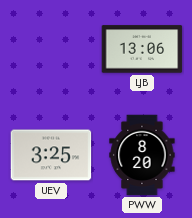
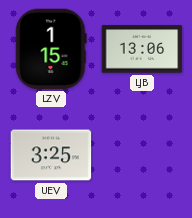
LZV: none -> 1:15 (51, 49)
PWW: 8:20 -> none (142, 155)
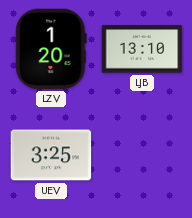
LZV: 1:15 -> 1:20 (51, 49)
LJB: 13:06 -> 13:10 (142, 49)
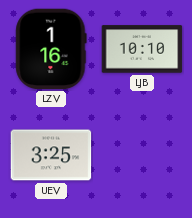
LZV: 1:20 -> 1:16 (51, 49)
LJB: 13:10 -> 10:10 (142, 49)
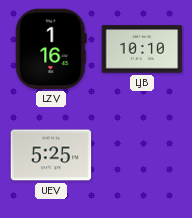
UEV: 3:25 -> 5:25 (51, 155)
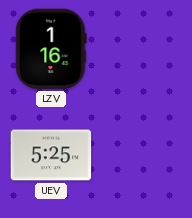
LJB: 10:10 -> none (142, 49)
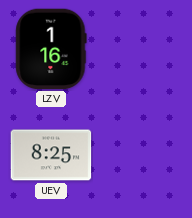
UEV: 5:25 -> 8:25 (51, 155)
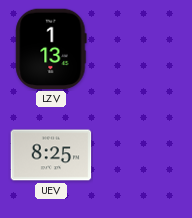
LZV: 1:16 -> 1:13 (51, 49)
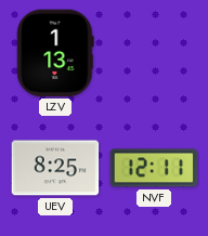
NVF: none -> 12:11 (154, 168)
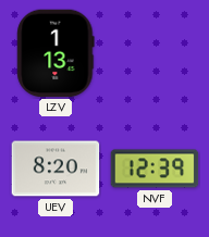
UEV: 8:25 -> 8:20 (56, 169)
NVF: 12:11 -> 12:39 (155, 169)
